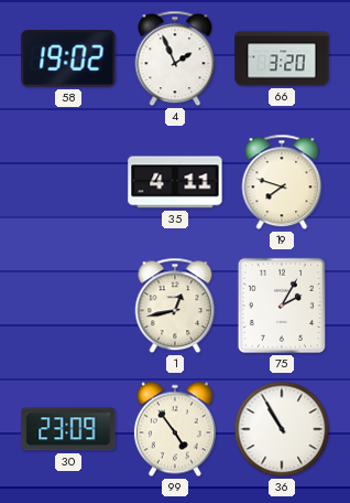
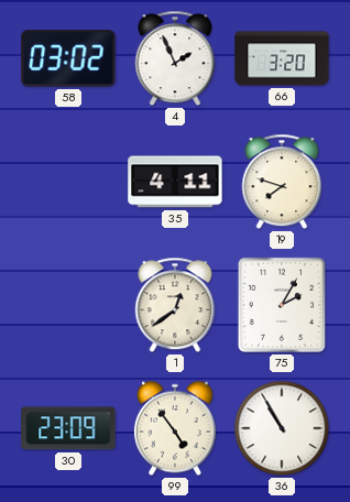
58: 19:02 -> 03:02 (68, 58)
1: 12:43 -> 12:39 (175, 305)
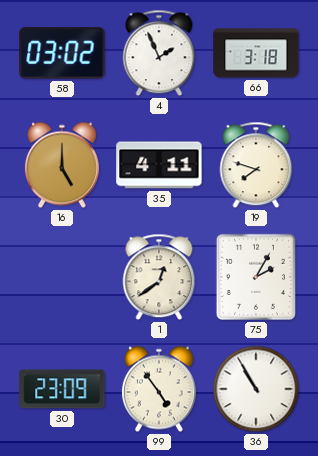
66: 3:20 -> 3:18 (256, 53)
16: none -> 5:00 (62, 165)
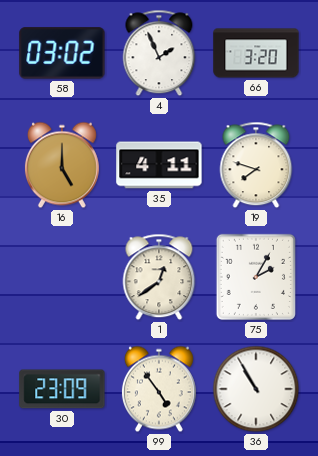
66: 3:18 -> 3:20 (256, 53)
